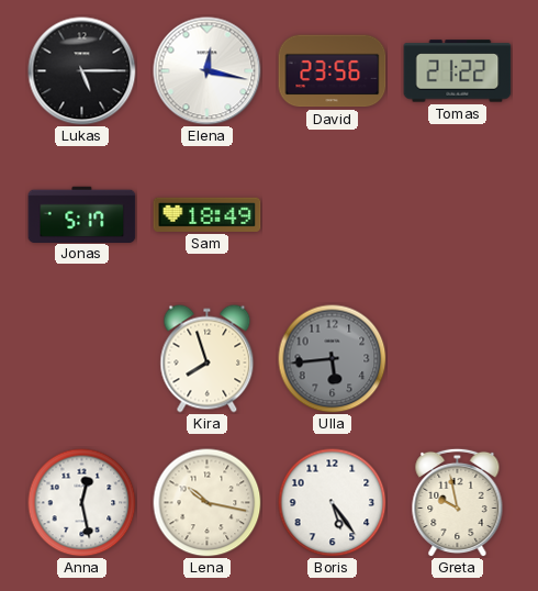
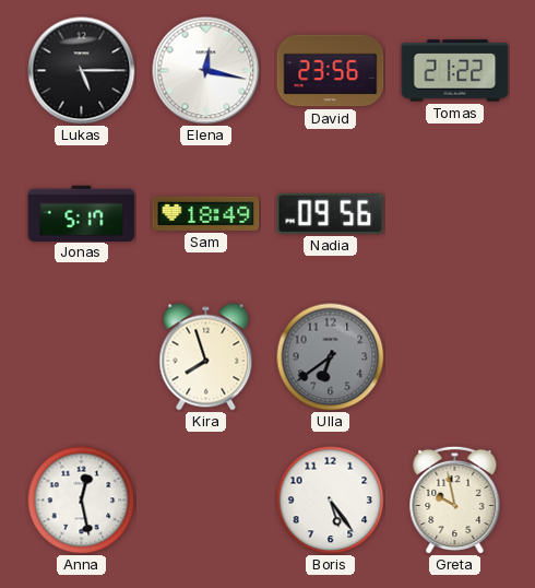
Nadia: none -> 09:56 (331, 213)
Ulla: 5:44 -> 6:39 (331, 357)
Lena: 10:17 -> none (208, 503)
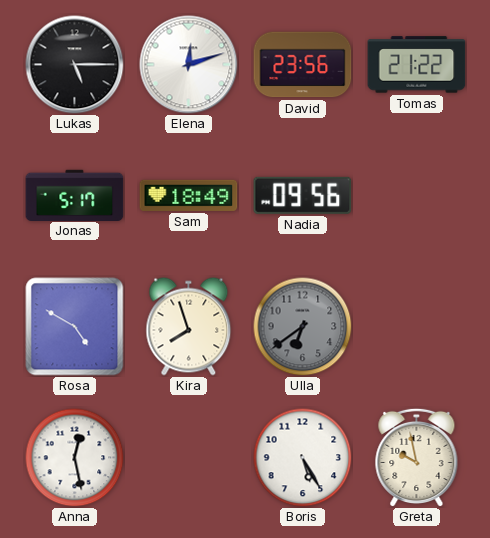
Elena: 12:17 -> 12:12 (189, 65)
Rosa: none -> 4:50 (75, 327)
Boris: 5:24 -> 5:25 (303, 458)
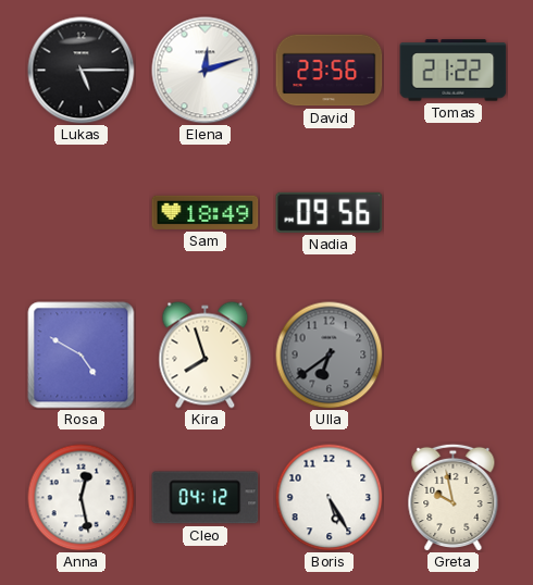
Jonas: 5:17 -> none (75, 195)
Cleo: none -> 04:12 (206, 498)
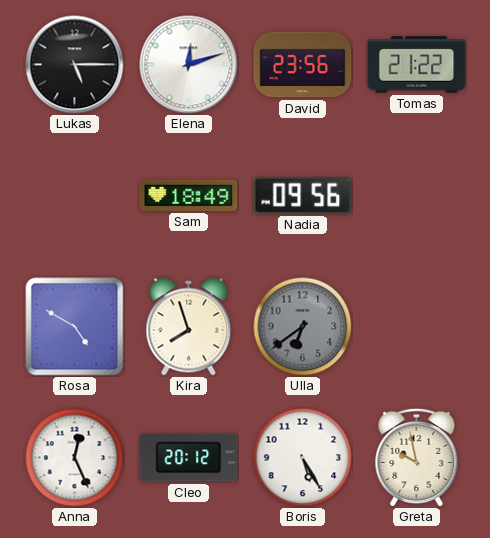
Anna: 12:28 -> 12:26 (75, 458)
Cleo: 04:12 -> 20:12 (189, 458)
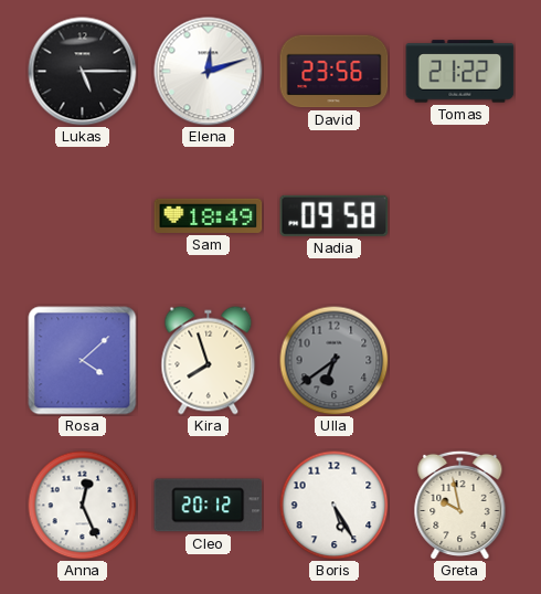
Nadia: 09:56 -> 09:58 (335, 215)
Rosa: 4:50 -> 4:08 (83, 361)
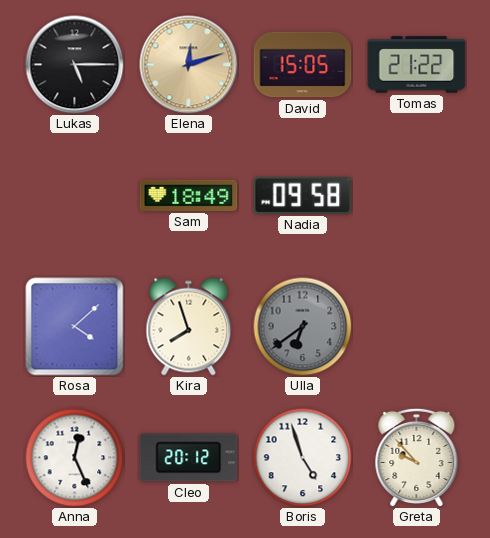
Elena dial: white -> champagne (189, 65)
David: 23:56 -> 15:05 (303, 65)
Boris: 5:25 -> 4:57 (303, 458)
Greta: 9:58 -> 9:53 (417, 457)
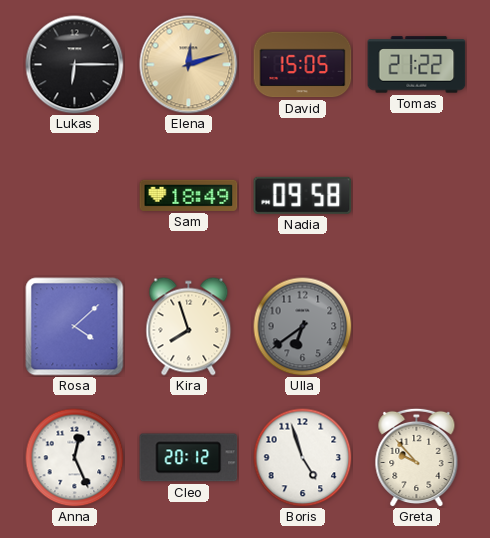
Lukas: 5:15 -> 6:15 (75, 65)
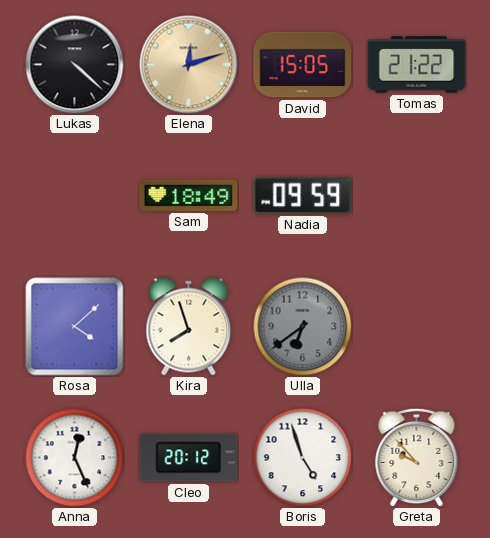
Lukas: 6:15 -> 4:22 (75, 65)
Nadia: 09:58 -> 09:59 (303, 195)
